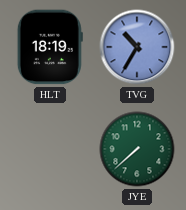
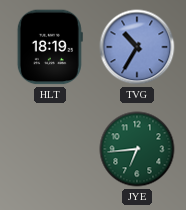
JYE: 7:38 -> 6:44 (137, 149)
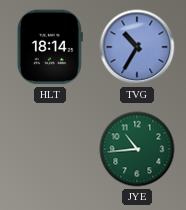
HLT: 18:19 -> 18:14 (50, 47)
JYE: 6:44 -> 10:44 (137, 149)
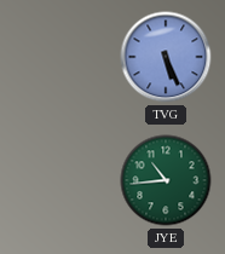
HLT: 18:14 -> none (50, 47)
TVG: 10:35 -> 5:26 (166, 57)
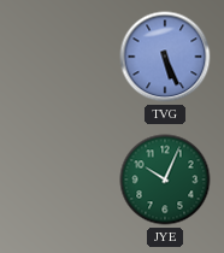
JYE: 10:44 -> 10:04 (165, 180)
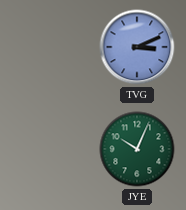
TVG: 5:26 -> 3:11 (137, 47)
